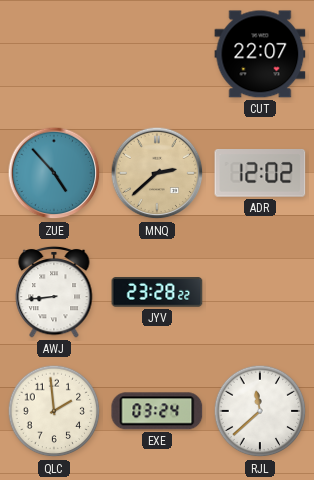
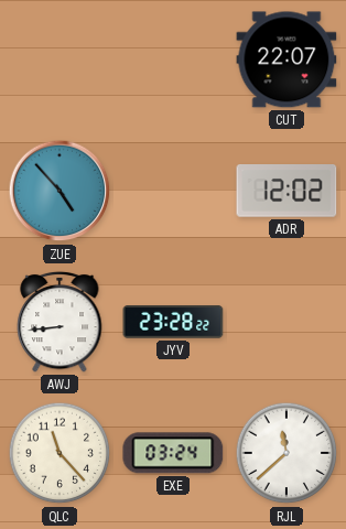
MNQ: 2:38 -> none (157, 173)
QLC: 1:59 -> 11:23 (60, 453)
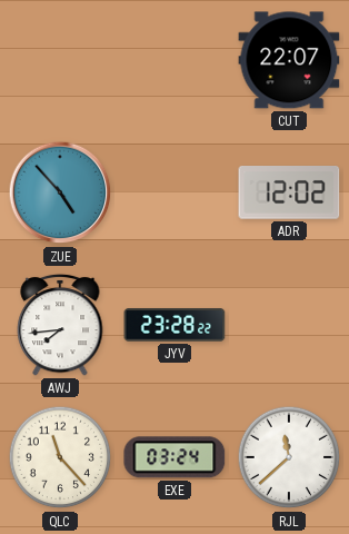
AWJ: 8:44 -> 7:44 (60, 325)
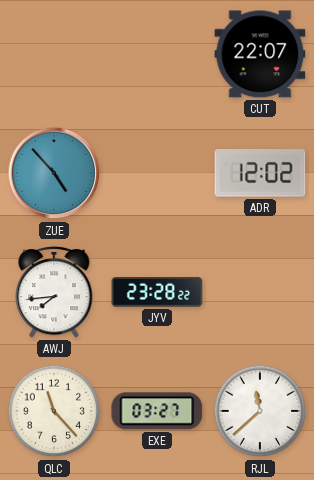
EXE: 03:24 -> 03:27 (157, 411)
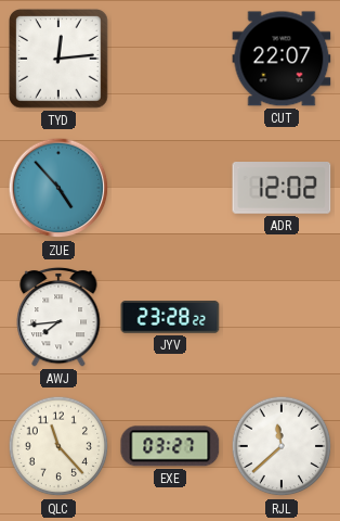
TYD: none -> 12:14 (60, 60)
